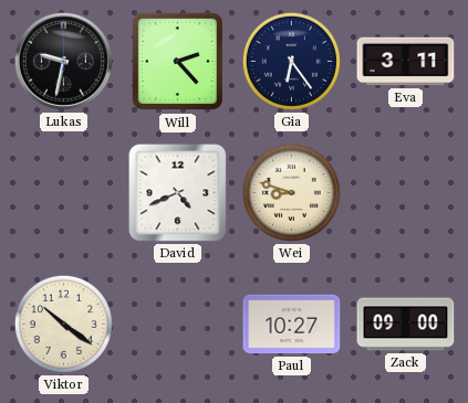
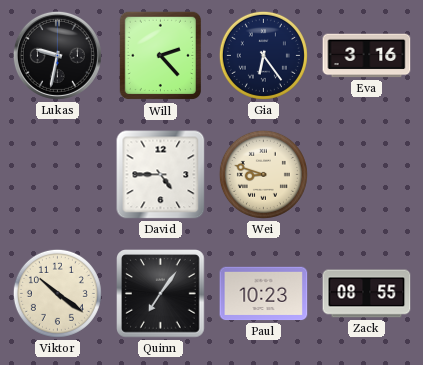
Eva: 3:11 -> 3:16 (367, 56)
David: 4:41 -> 4:45 (161, 175)
Quinn: none -> 7:06 (161, 294)
Paul: 10:27 -> 10:23 (264, 294)
Zack: 09:00 -> 08:55 (367, 294)
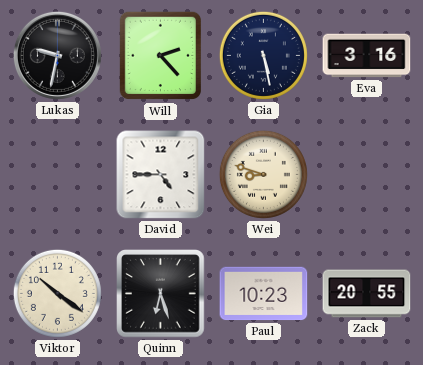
Gia: 6:24 -> 5:28 (263, 55)
Quinn: 7:06 -> 6:27 (161, 294)
Zack: 08:55 -> 20:55 (367, 294)
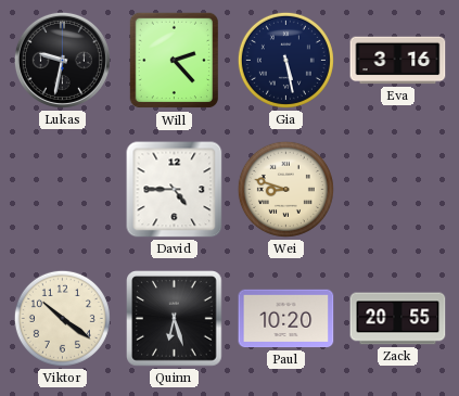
Paul: 10:23 -> 10:20 (286, 319)
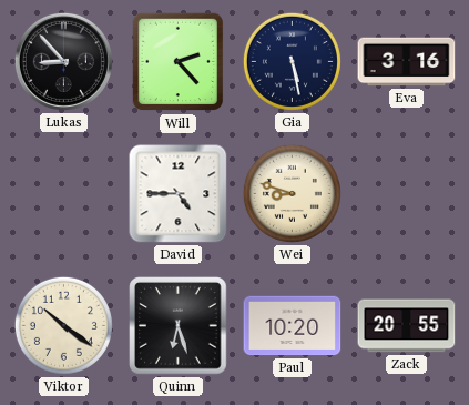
Lukas: 9:32 -> 8:53 (63, 61)
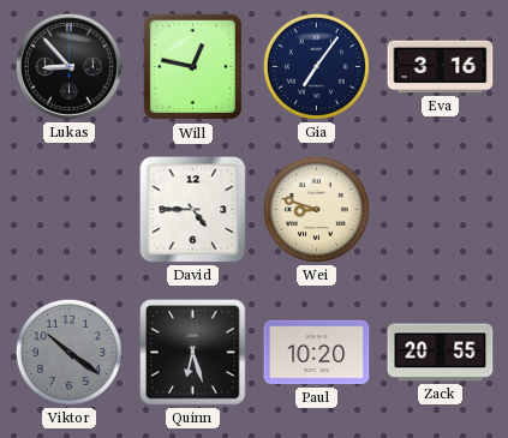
Will: 2:23 -> 12:47 (192, 67)
Gia: 5:28 -> 7:06 (316, 66)
Viktor dial: cream -> grey (68, 352)
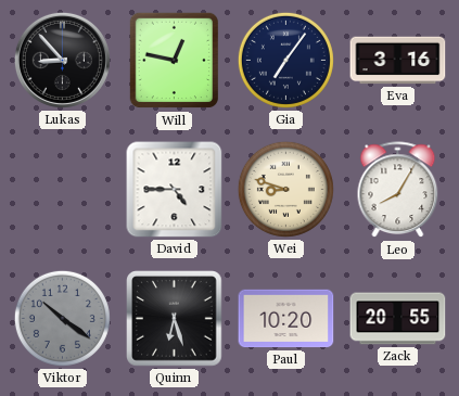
Leo: none -> 8:05 (398, 190)
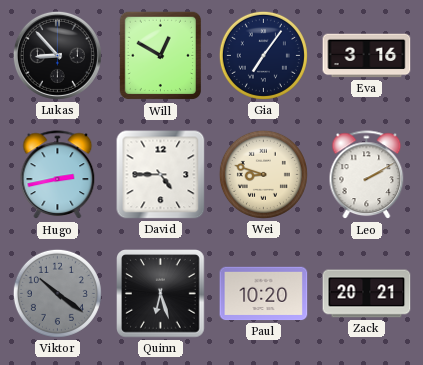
Will: 12:47 -> 12:50 (160, 56)
Hugo: none -> 2:43 (58, 175)
Leo: 8:05 -> 2:10 (367, 175)
Zack: 20:55 -> 20:21 (367, 294)
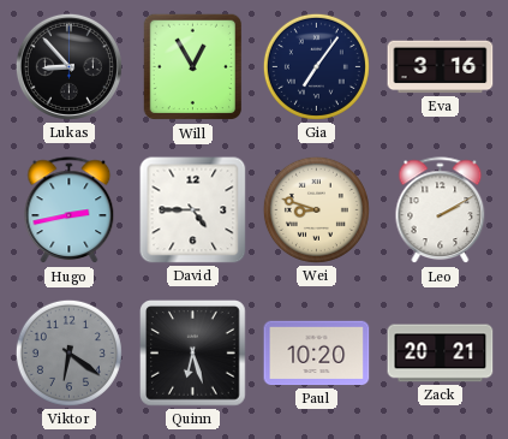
Will: 12:50 -> 12:55 (192, 67)
Viktor: 10:21 -> 6:21 (68, 352)
